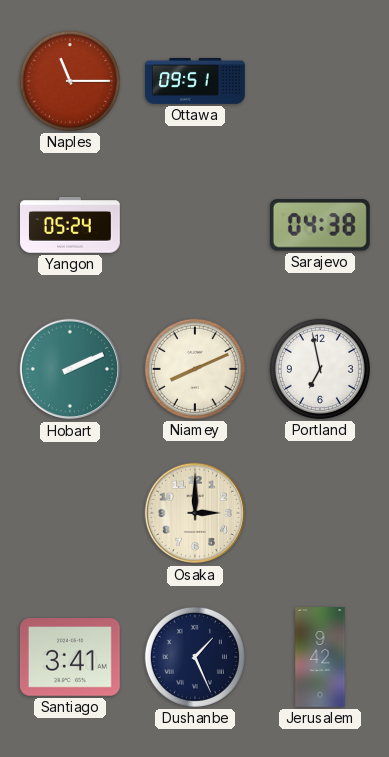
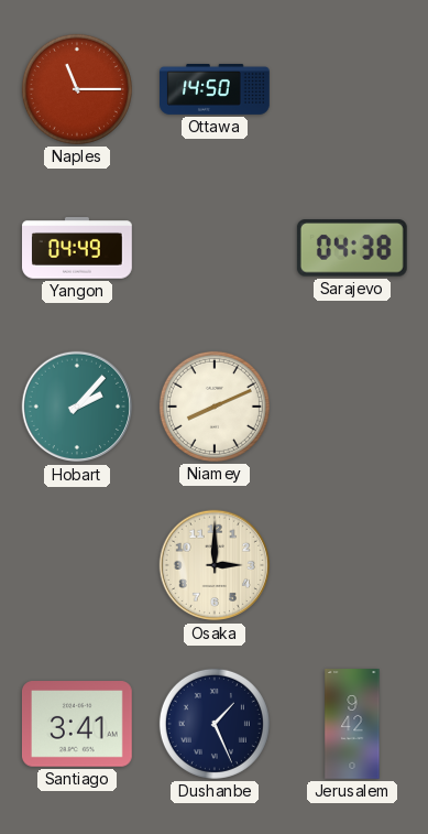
Ottawa: 09:51 -> 14:50 (216, 89)
Yangon: 05:24 -> 04:49 (78, 248)
Hobart: 2:11 -> 2:07 (77, 407)
Portland: 6:58 -> none (320, 369)
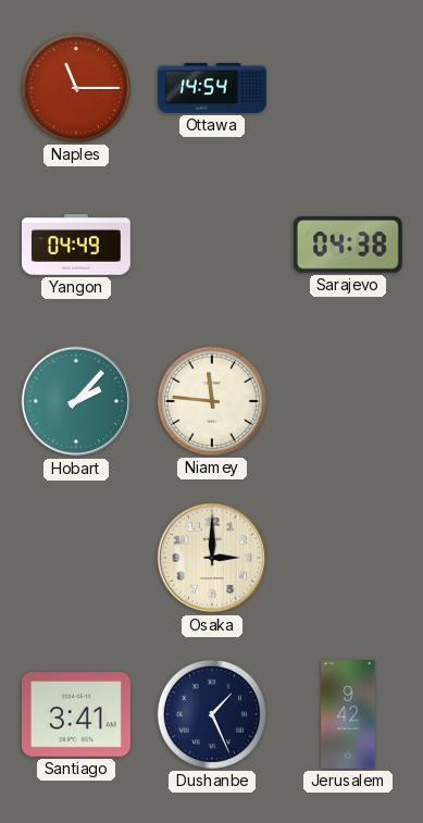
Ottawa: 14:50 -> 14:54 (213, 88)
Niamey: 8:11 -> 11:46 (212, 401)
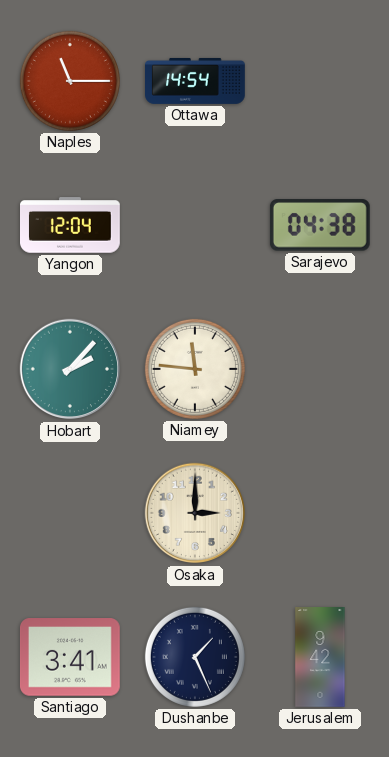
Yangon: 04:49 -> 12:04 (71, 225)
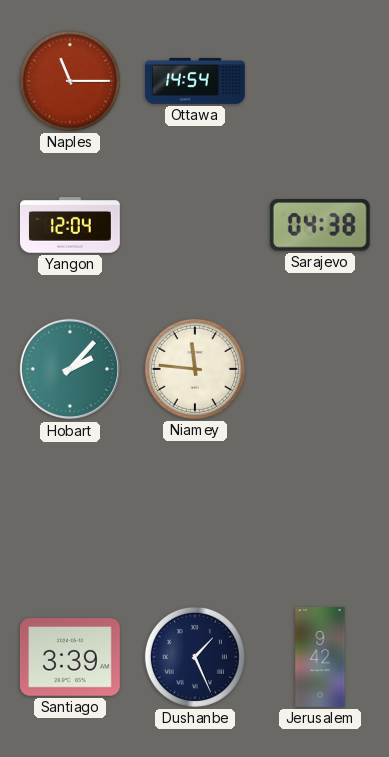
Osaka: 3:00 -> none (195, 513)
Santiago: 3:41 -> 3:39 (70, 657)
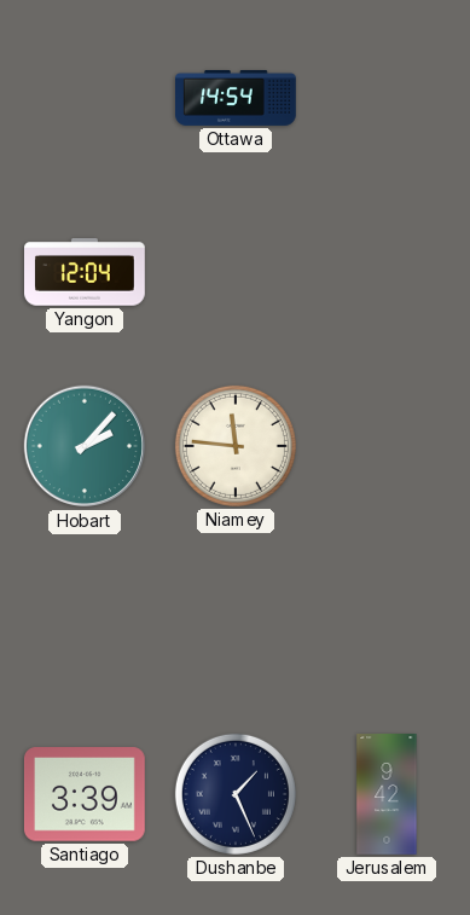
Naples: 11:15 -> none (70, 81)
Sarajevo: 04:38 -> none (320, 225)
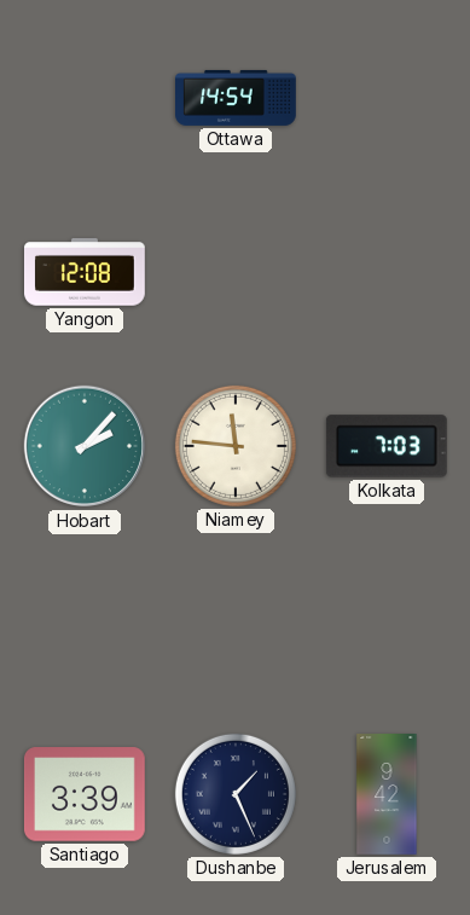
Yangon: 12:04 -> 12:08 (86, 272)
Kolkata: none -> 7:03 (387, 446)
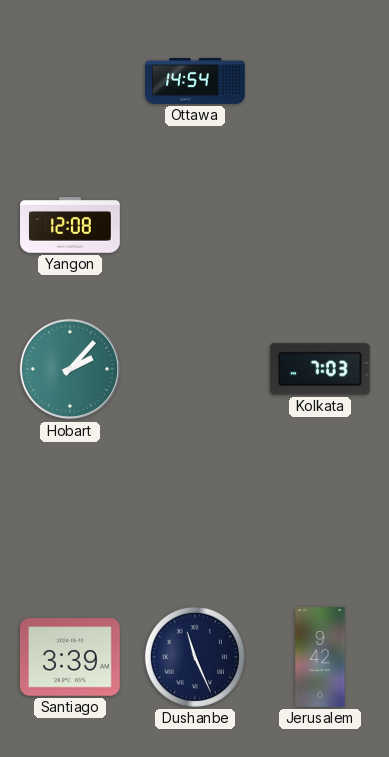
Niamey: 11:46 -> none (236, 446)
Dushanbe: 1:26 -> 11:26 (195, 657)
